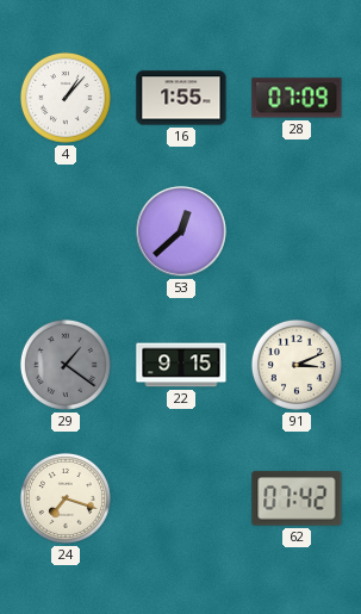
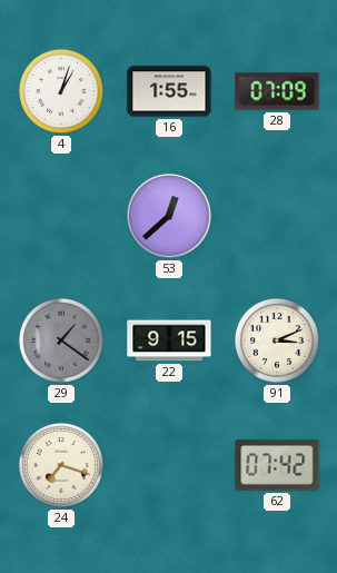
4: 1:07 -> 1:03 (61, 91)
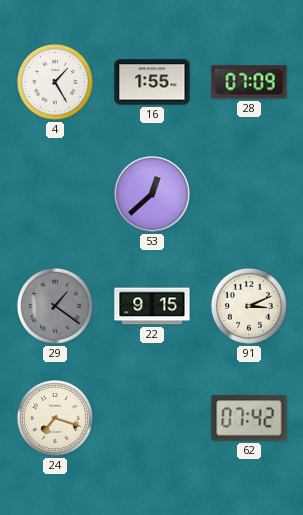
4: 1:03 -> 1:25 (55, 82)
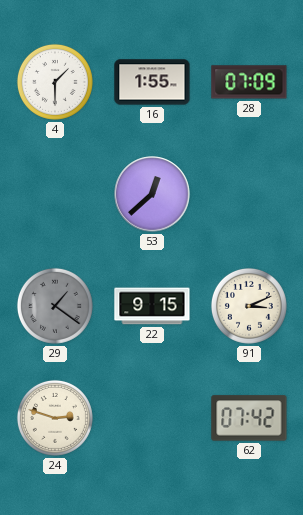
4: 1:25 -> 1:30 (55, 82)
24: 7:18 -> 2:48 (55, 418)
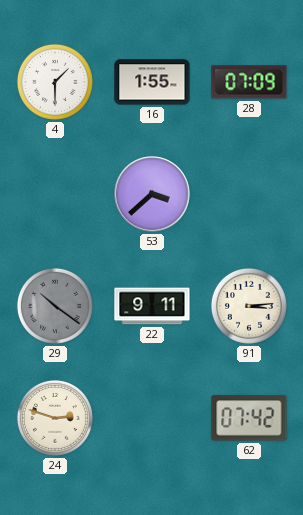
53: 12:38 -> 3:38 (152, 194)
29: 1:21 -> 10:21 (55, 306)
22: 9:15 -> 9:11 (152, 306)
91: 3:11 -> 3:14 (249, 306)
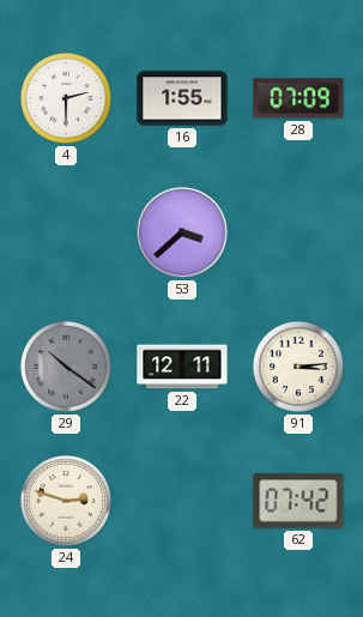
4: 1:30 -> 2:30 (66, 98)
22: 9:11 -> 12:11 (182, 367)
